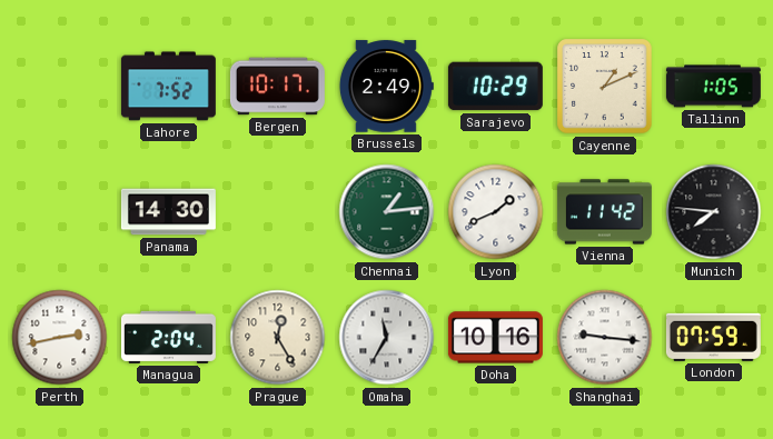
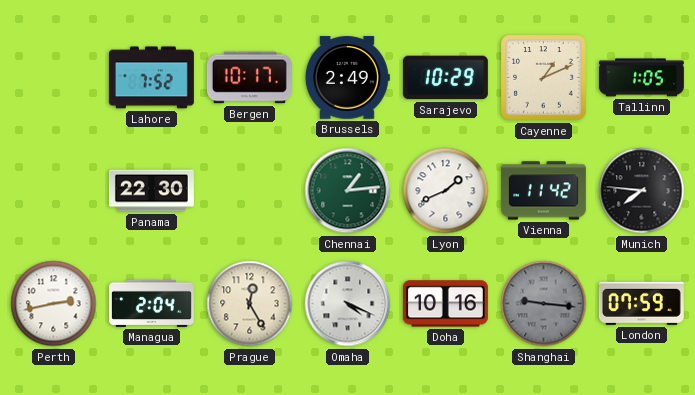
Panama: 14:30 -> 22:30 (151, 191)
Omaha: 11:35 -> 4:19 (348, 304)
Shanghai dial: white -> grey (544, 304)
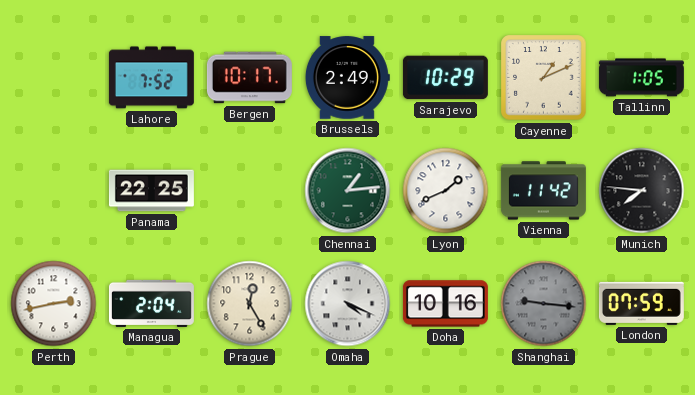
Panama: 22:30 -> 22:25 (151, 191)
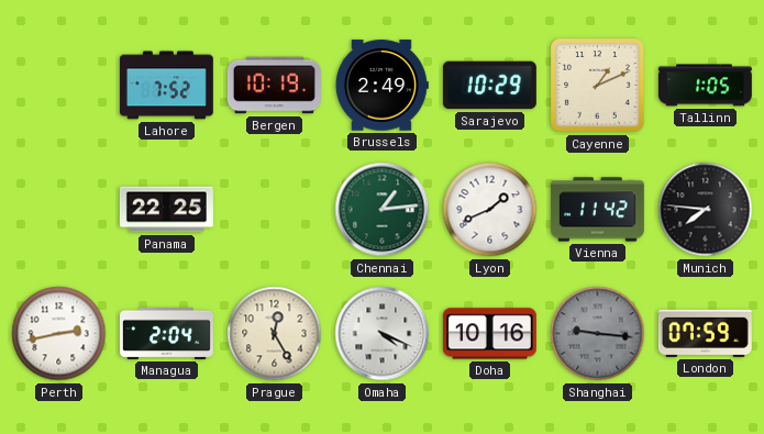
Bergen: 10:17 -> 10:19 (274, 86)
